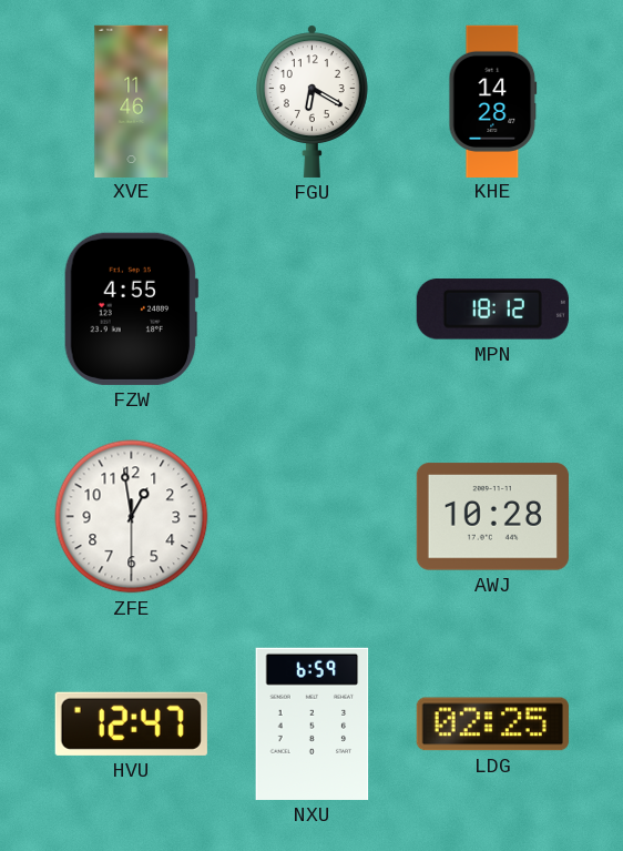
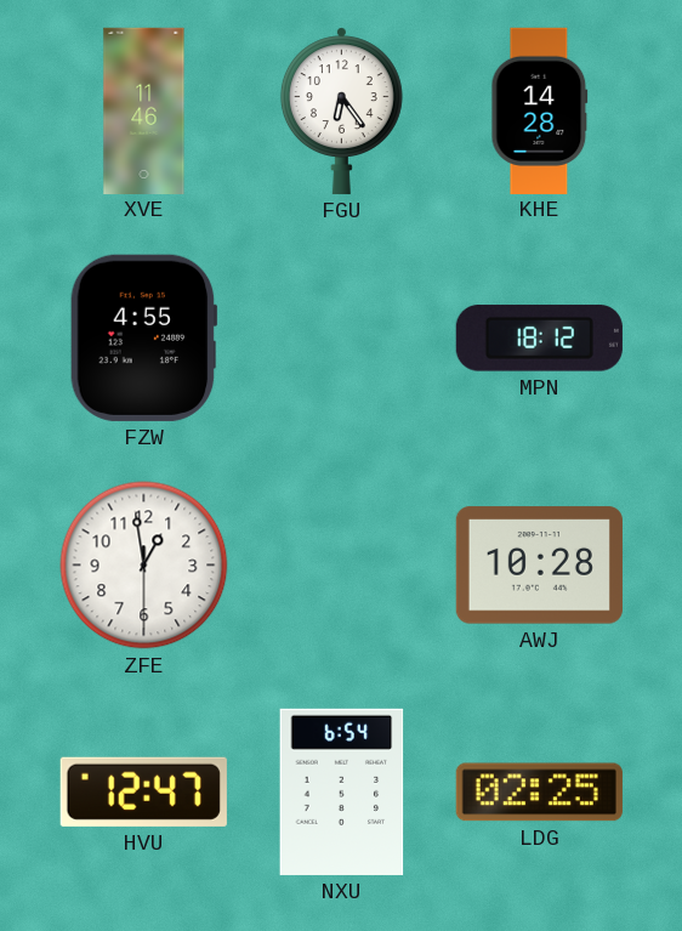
FGU: 6:20 -> 6:24 (341, 110)
NXU: 6:59 -> 6:54 (342, 791)
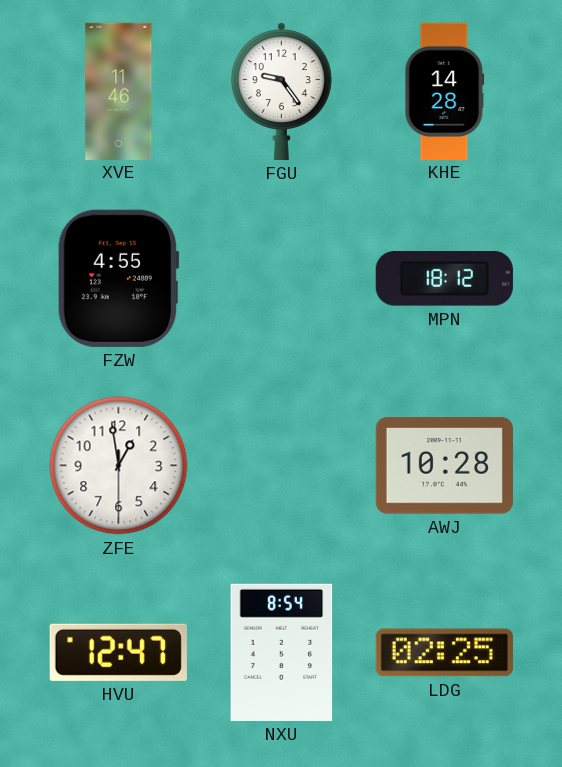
FGU: 6:24 -> 9:24 (281, 91)
NXU: 6:54 -> 8:54 (282, 652)
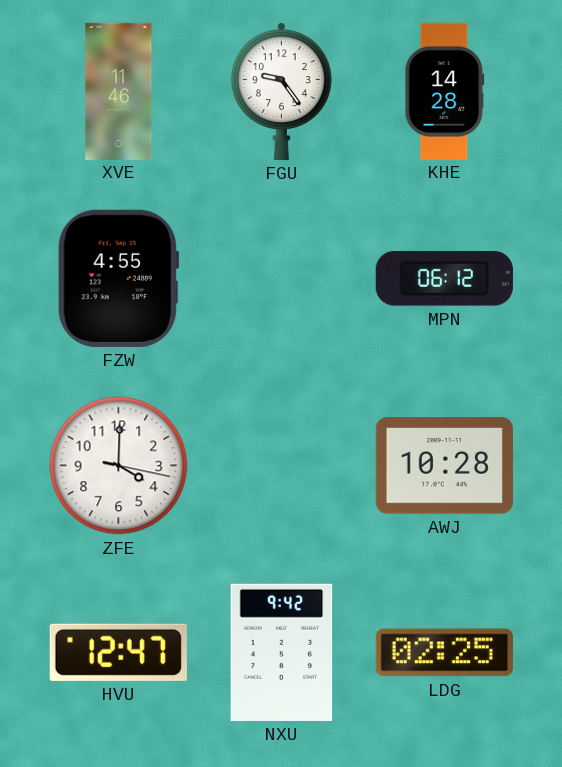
MPN: 18:12 -> 06:12 (444, 279)
ZFE: 12:58 -> 4:00 (119, 466)
NXU: 8:54 -> 9:42 (282, 652)
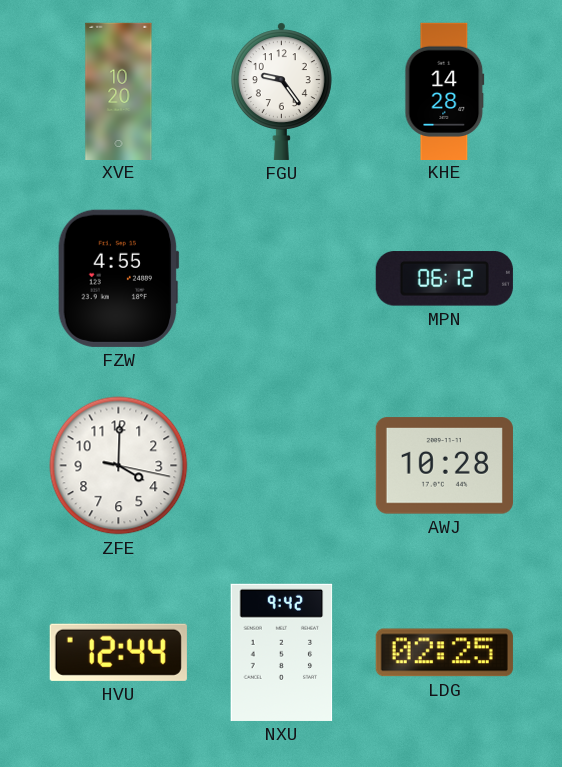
XVE: 11:46 -> 10:20 (119, 91)
HVU: 12:47 -> 12:44 (118, 652)
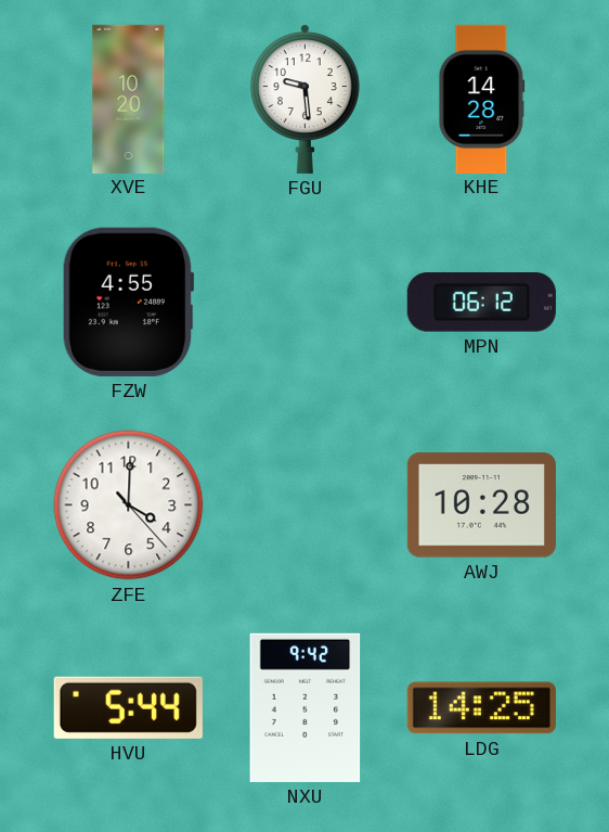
FGU: 9:24 -> 9:29 (304, 99)
ZFE: 4:00:17 -> 4:00:23 (129, 505)
HVU: 12:44 -> 5:44 (128, 707)
LDG: 02:25 -> 14:25 (481, 708)
